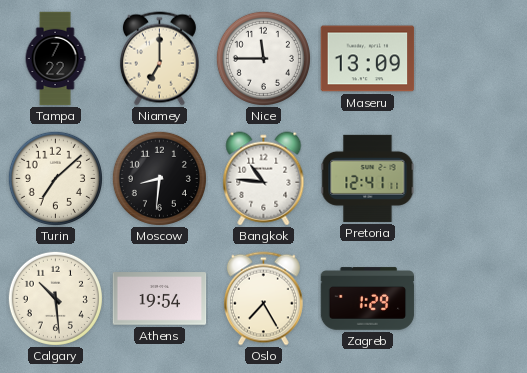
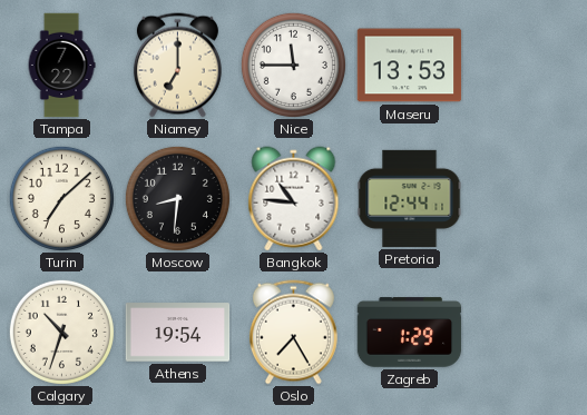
Maseru: 13:09 -> 13:53 (410, 66)
Pretoria: 12:41 -> 12:44 (410, 198)
Calgary: 10:29 -> 10:33 (61, 332)
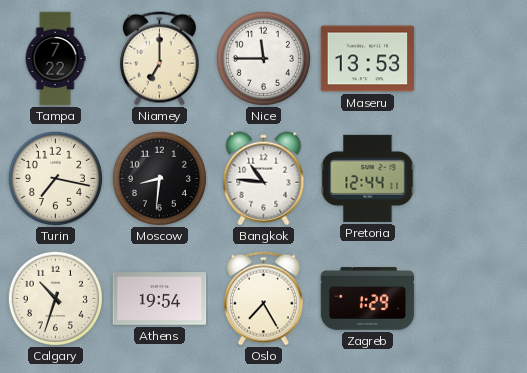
Turin: 7:08 -> 7:17 (55, 178)
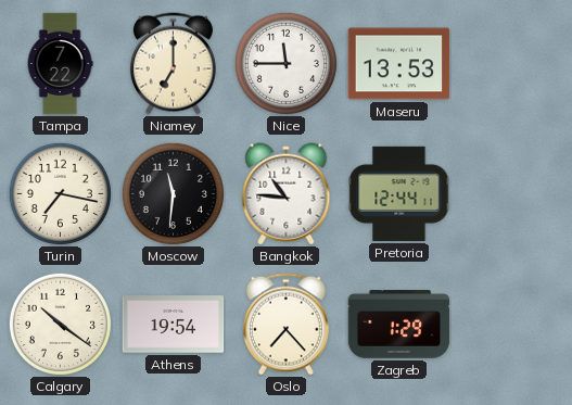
Moscow: 8:31 -> 11:31 (173, 193)
Calgary: 10:33 -> 10:21 (60, 324)
Oslo: 7:25 -> 7:23 (285, 325)
